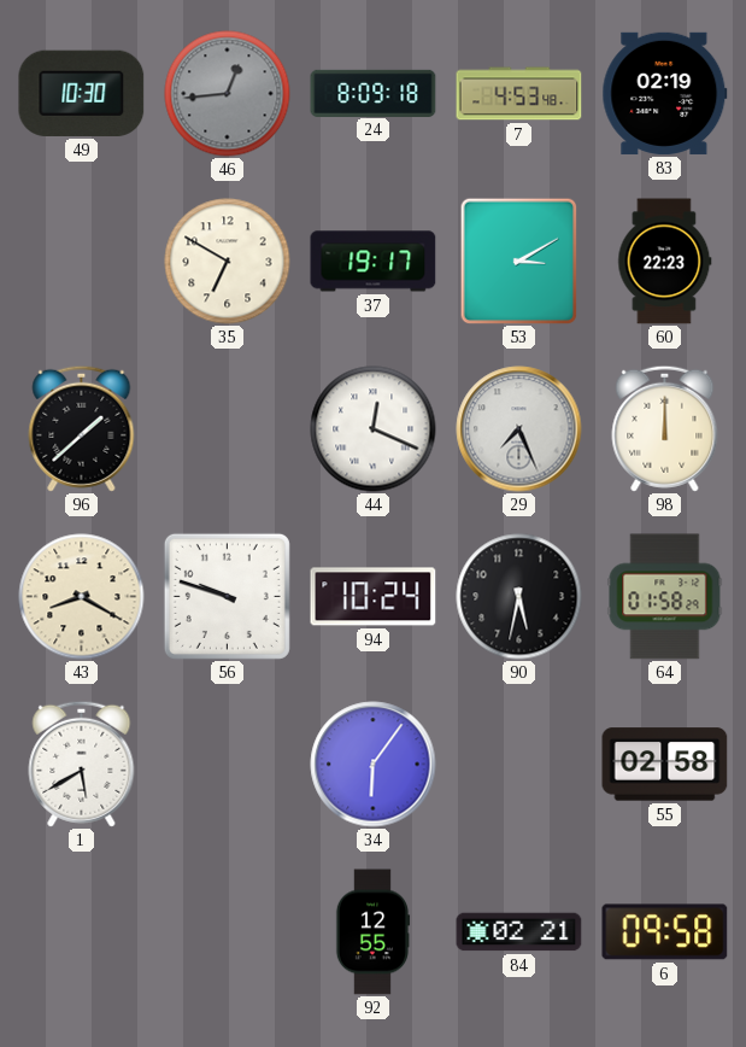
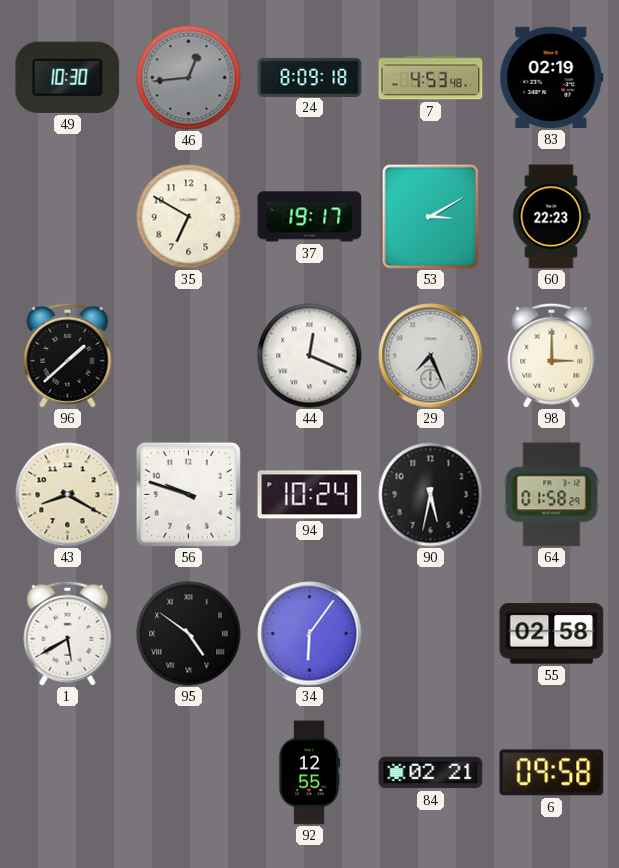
98: 12:00 -> 3:00 (552, 355)
95: none -> 4:51 (189, 634)
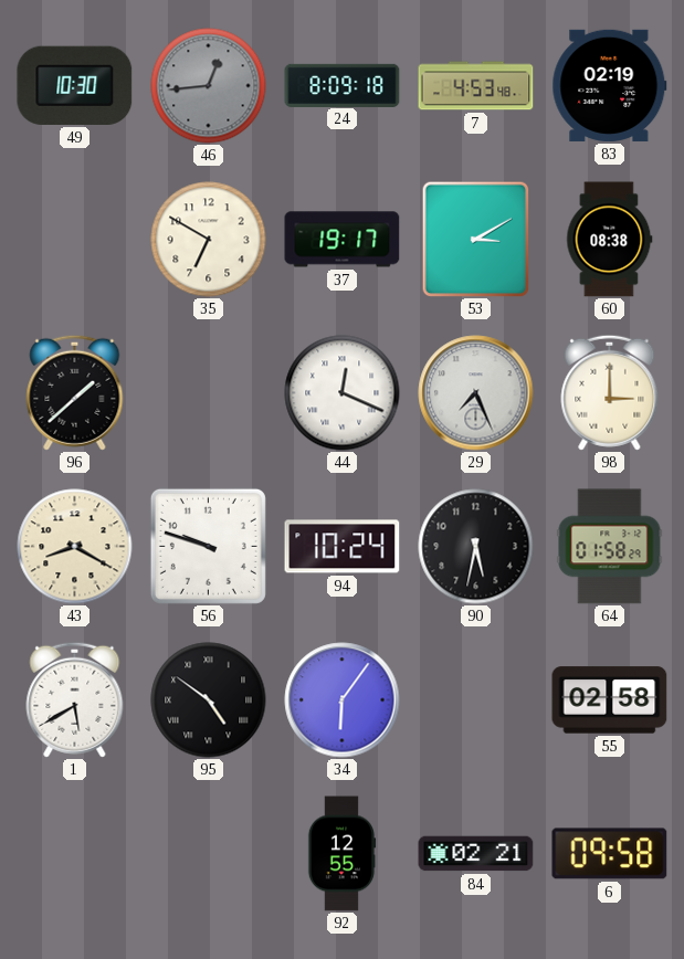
60: 22:23 -> 08:38 (610, 240)
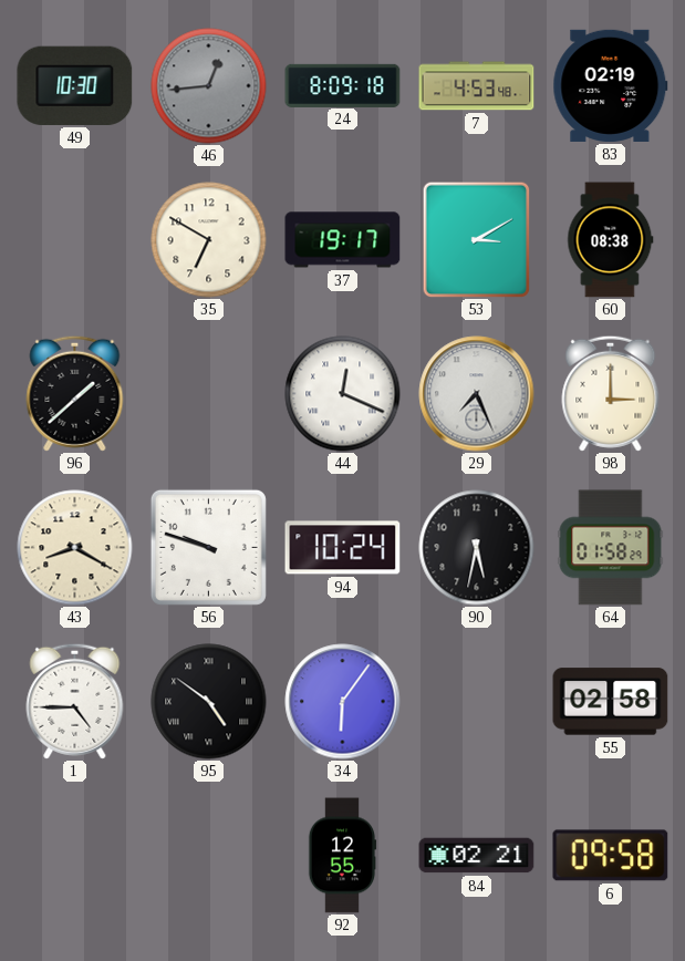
1: 5:40 -> 4:45 (75, 701)
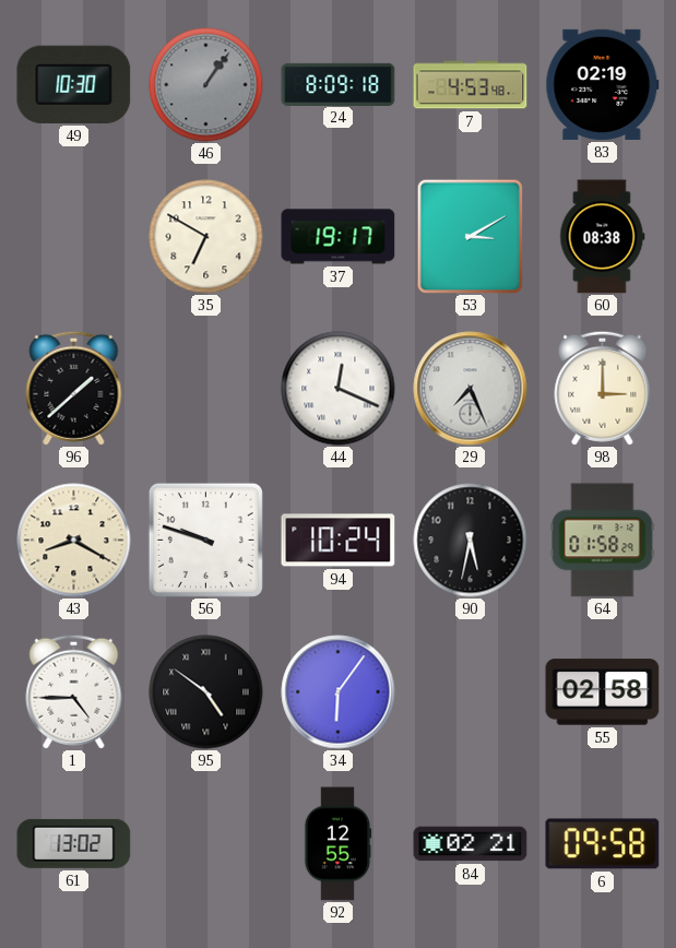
46: 12:44 -> 1:06 (206, 85)
61: none -> 13:02 (74, 843)
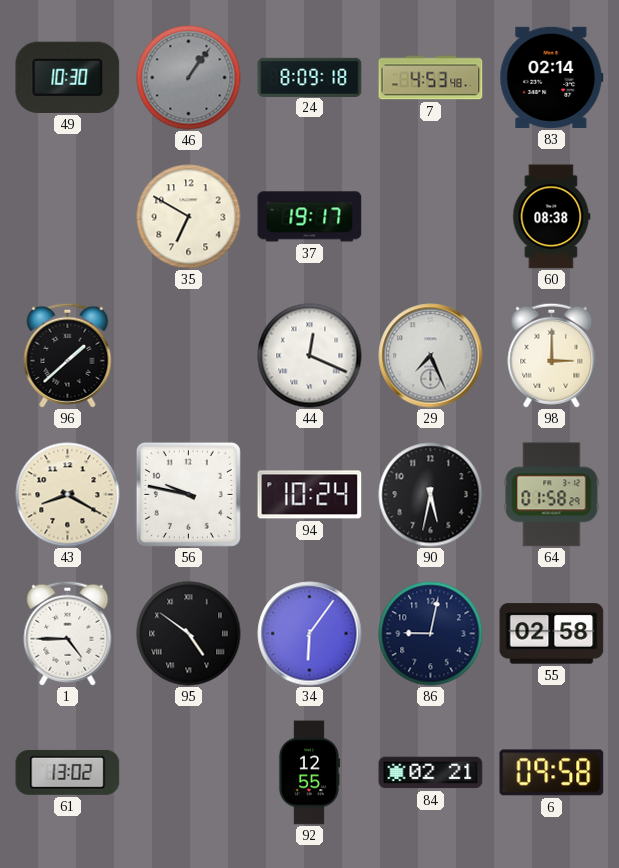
83: 02:19 -> 02:14 (552, 77)
53: 3:10 -> none (471, 236)
56: 9:48 -> 9:47 (188, 494)
86: none -> 9:02 (431, 634)
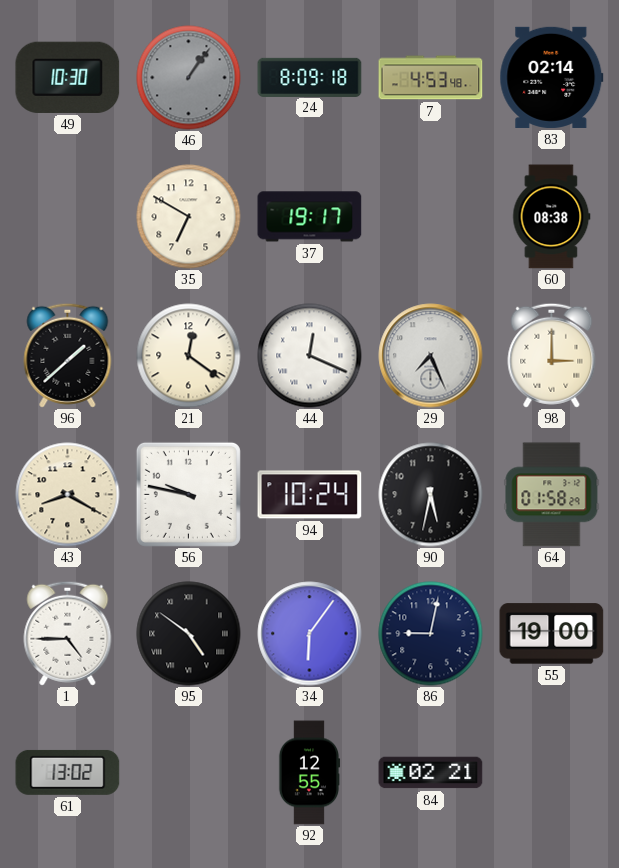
21: none -> 12:21 (189, 356)
55: 02:58 -> 19:00 (552, 634)
6: 09:58 -> none (552, 773)
